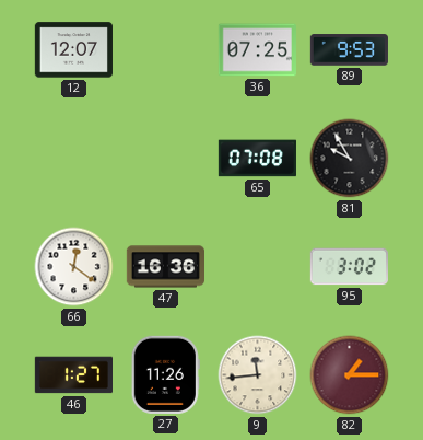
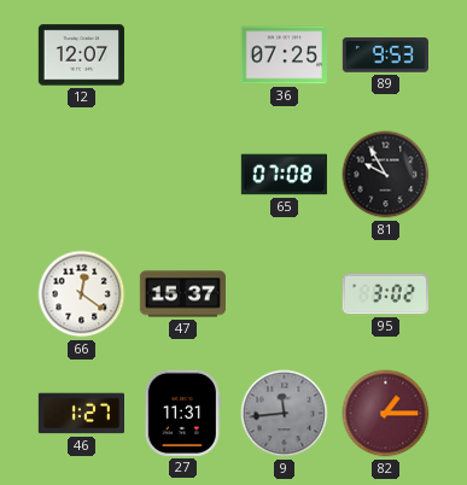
47: 16:36 -> 15:37 (182, 294)
27: 11:26 -> 11:31 (182, 413)
9 dial: cream -> grey (285, 414)
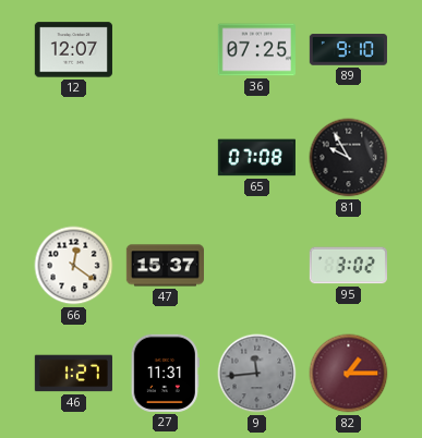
89: 9:53 -> 9:10 (348, 50)
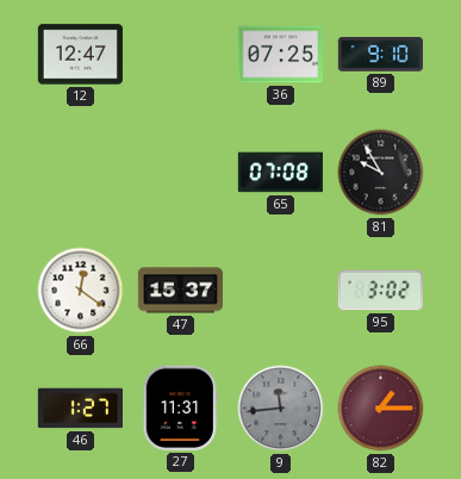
12: 12:07 -> 12:47 (80, 55)
